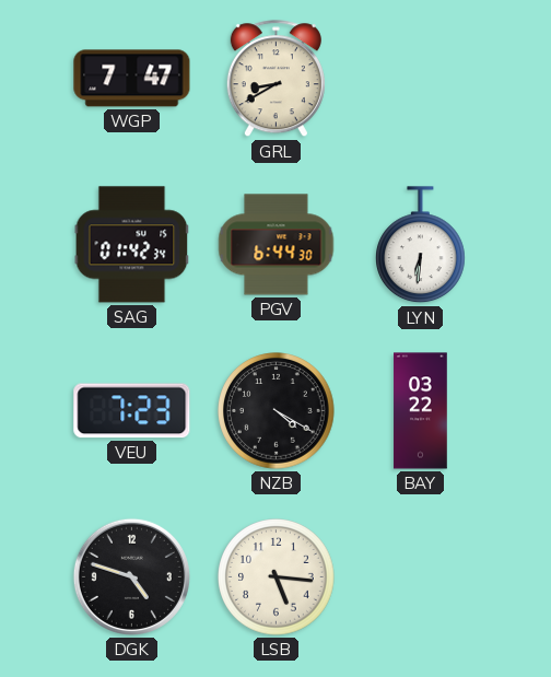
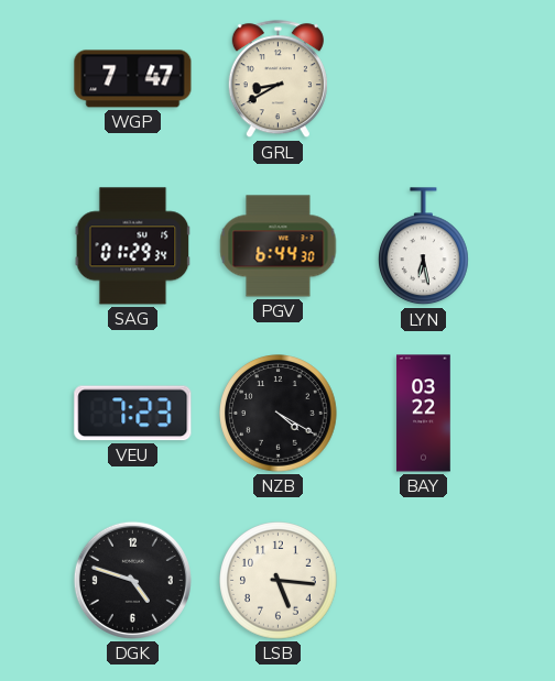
SAG: 01:42 -> 01:29 (133, 246)
LYN: 6:31 -> 6:28 (424, 246)
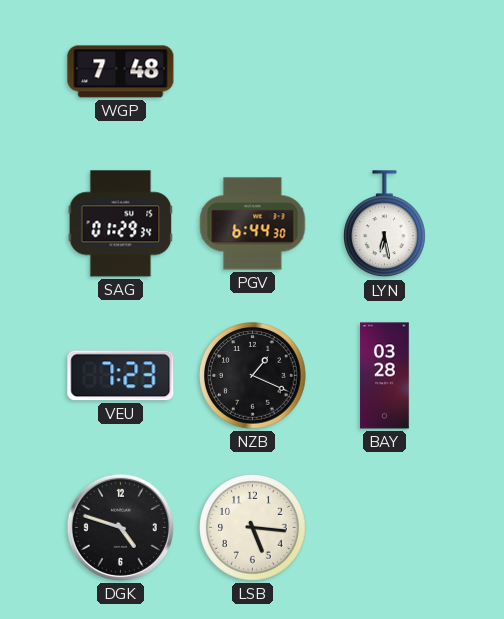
WGP: 7:47 -> 7:48 (121, 72)
GRL: 8:40 -> none (277, 79)
NZB: 4:20 -> 1:19 (253, 376)
BAY: 03:22 -> 03:28 (385, 376)
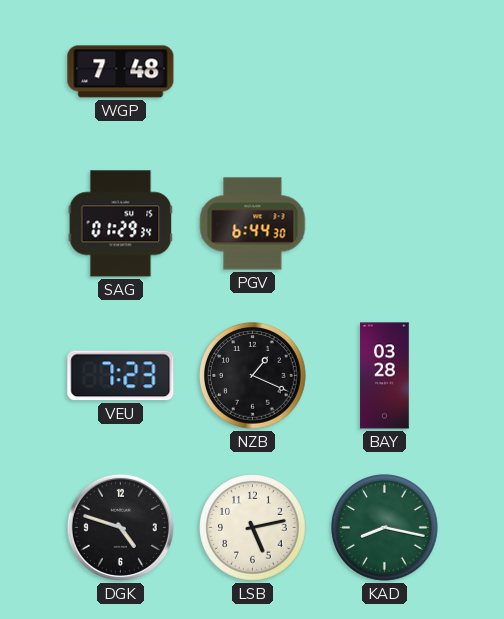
LYN: 6:28 -> none (385, 224)
LSB: 5:16 -> 5:13 (253, 528)
KAD: none -> 8:17 (385, 528)
